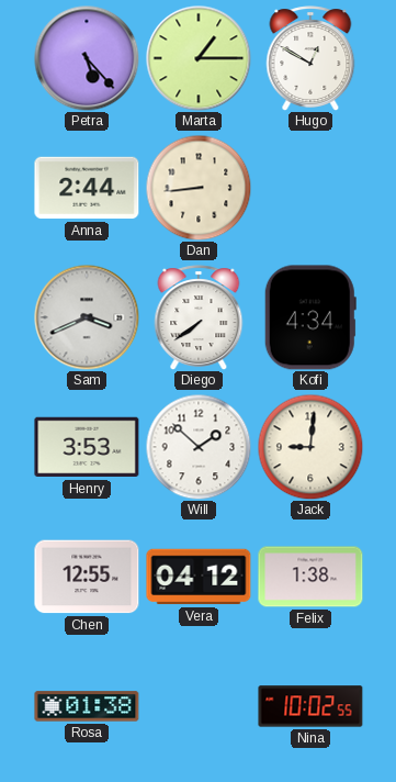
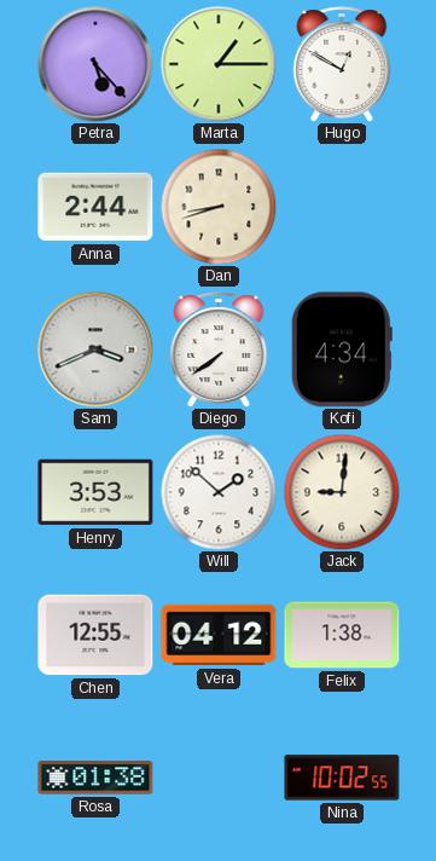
Dan: 8:44 -> 8:42 (219, 207)
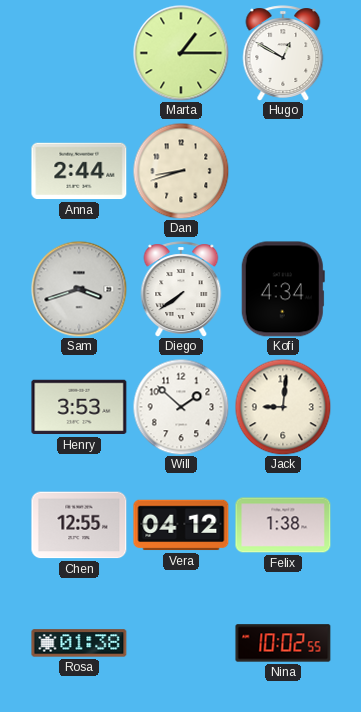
Petra: 5:23 -> none (95, 64)
Sam: 3:41 -> 3:42 (79, 289)
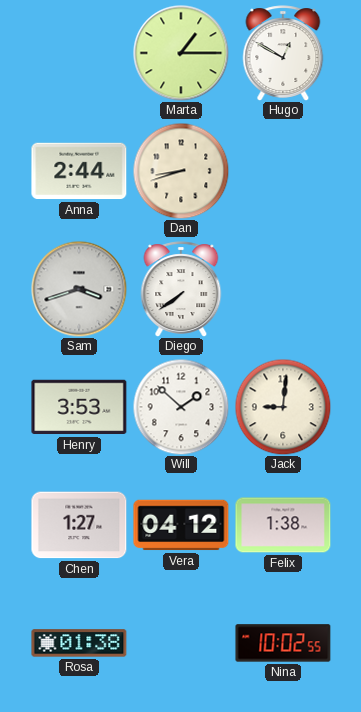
Kofi: 4:34 -> none (283, 289)
Chen: 12:55 -> 1:27 (79, 525)
